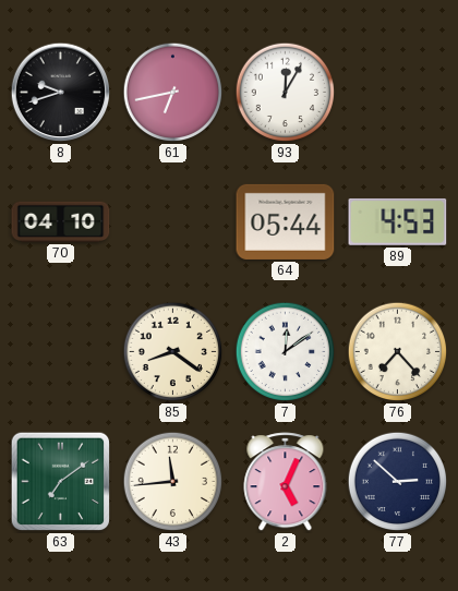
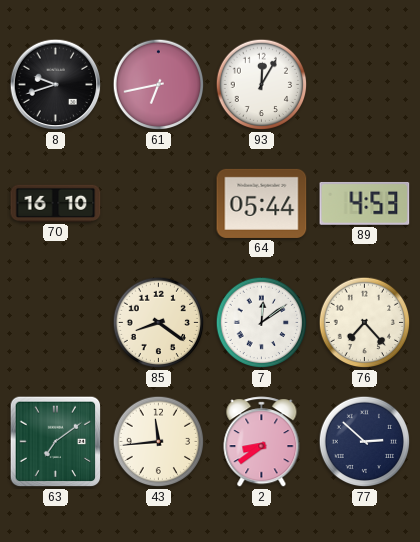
70: 04:10 -> 16:10 (56, 203)
2: 5:04 -> 8:39 (262, 442)
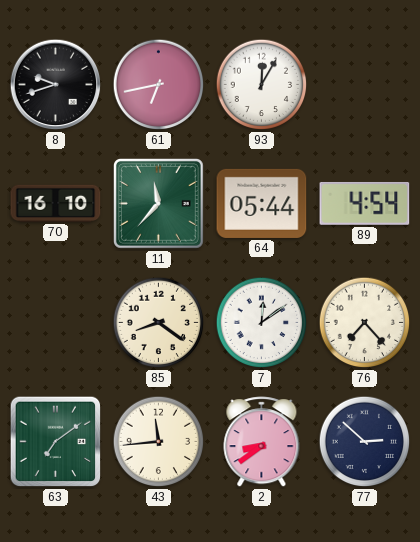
11: none -> 11:37 (158, 203)
89: 4:53 -> 4:54 (365, 203)
